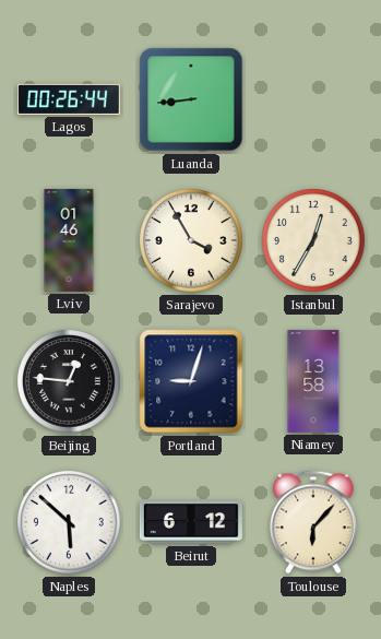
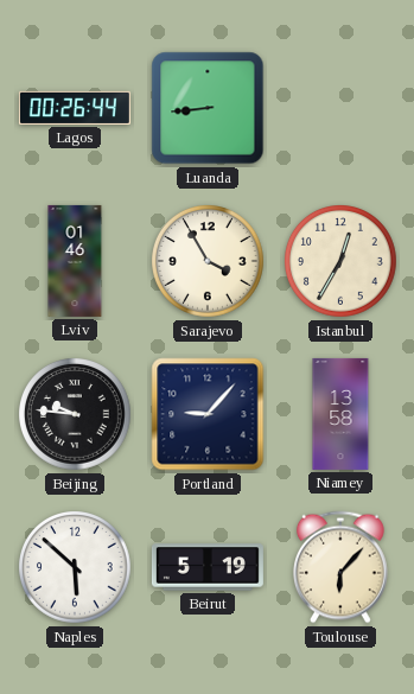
Beijing: 12:46 -> 9:46 (76, 415)
Portland: 9:03 -> 9:07 (208, 414)
Beirut: 6:12 -> 5:19 (208, 567)
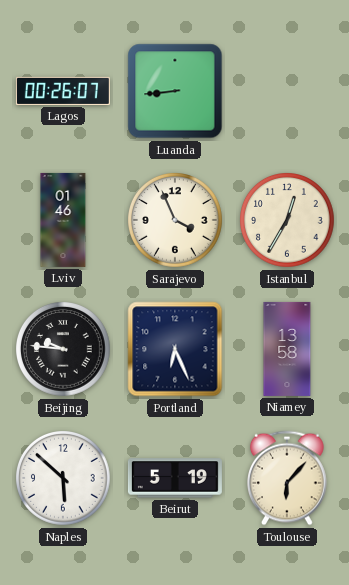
Lagos: 00:26:44 -> 00:26:07 (63, 91)
Sarajevo: 3:55 -> 3:56 (176, 221)
Portland: 9:07 -> 6:26 (175, 349)
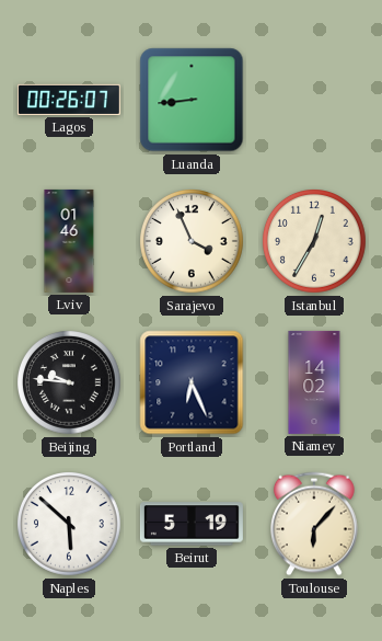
Niamey: 13:58 -> 14:02 (314, 382)
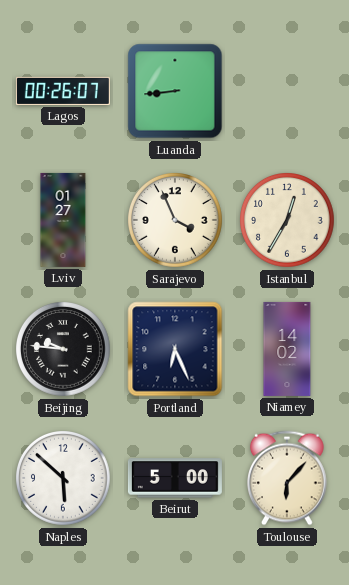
Lviv: 01:46 -> 01:27 (63, 220)
Beirut: 5:19 -> 5:00 (175, 478)
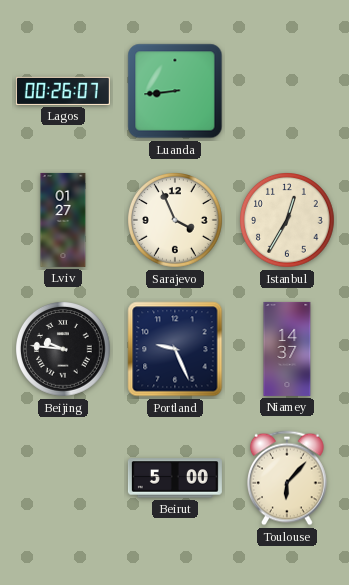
Portland: 6:26 -> 9:26 (175, 349)
Niamey: 14:02 -> 14:37 (287, 349)
Naples: 5:52 -> none (64, 479)
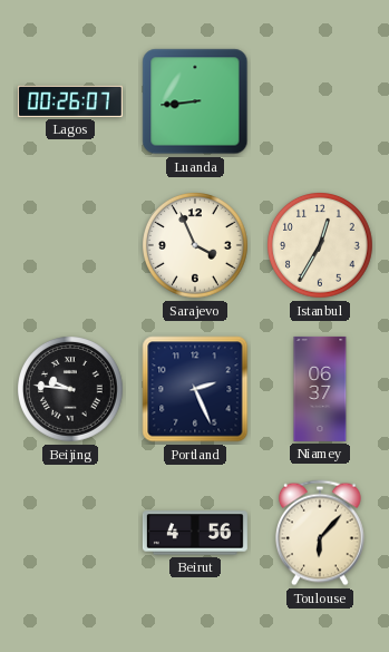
Lviv: 01:27 -> none (63, 220)
Portland: 9:26 -> 2:26 (195, 389)
Niamey: 14:37 -> 06:37 (320, 389)
Beirut: 5:00 -> 4:56 (195, 533)
